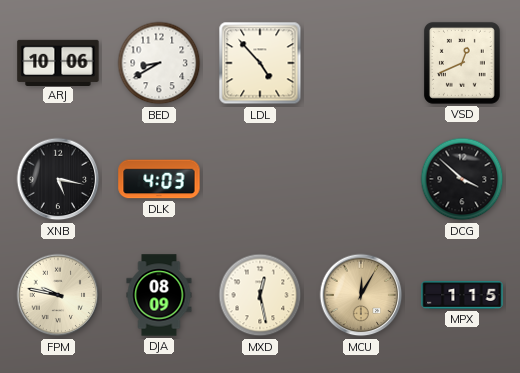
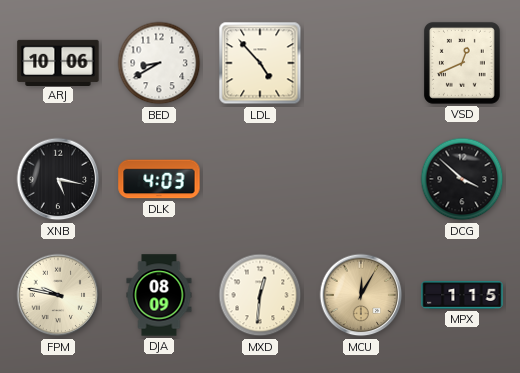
MXD: 12:28 -> 12:31 (260, 295)
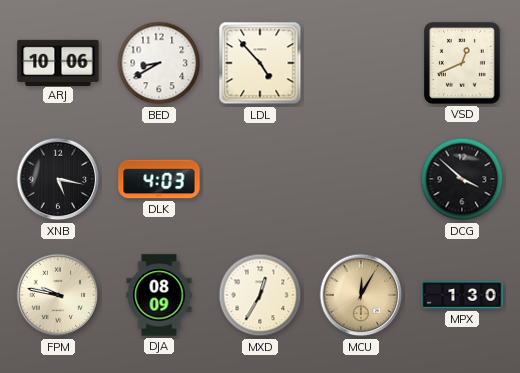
MXD: 12:31 -> 12:35 (260, 295)
MPX: 1:15 -> 1:30 (462, 295)
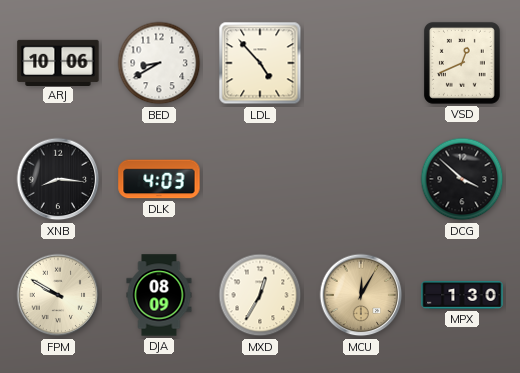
XNB: 5:17 -> 8:16 (58, 179)
FPM: 9:47 -> 9:50 (58, 295)
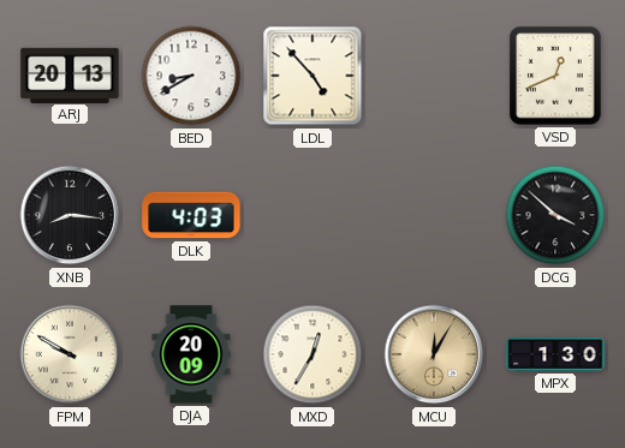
ARJ: 10:06 -> 20:13 (70, 74)
DJA: 08:09 -> 20:09 (191, 354)
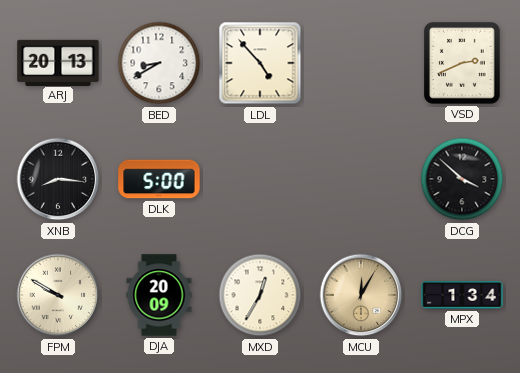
VSD: 12:41 -> 2:41 (462, 63)
DLK: 4:03 -> 5:00 (159, 179)
MPX: 1:30 -> 1:34 (462, 295)
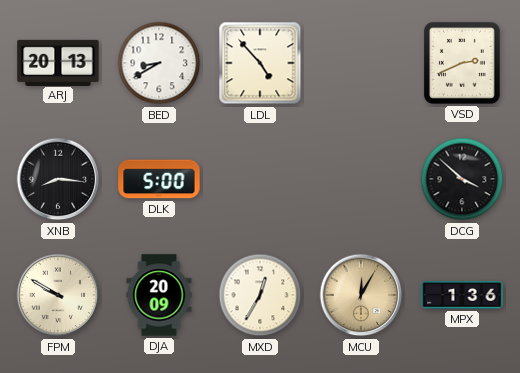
MPX: 1:34 -> 1:36 (462, 295)
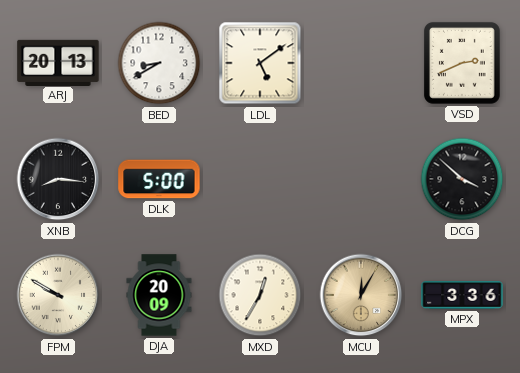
LDL: 4:53 -> 5:09 (260, 63)
MPX: 1:36 -> 3:36 (462, 295)
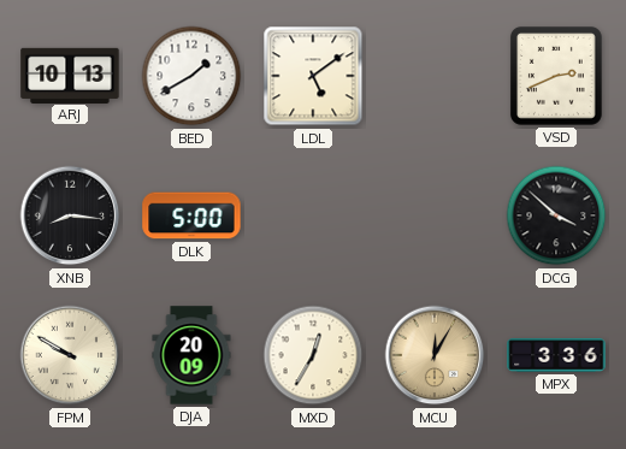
ARJ: 20:13 -> 10:13 (70, 75)
BED: 8:40 -> 1:40 (191, 76)
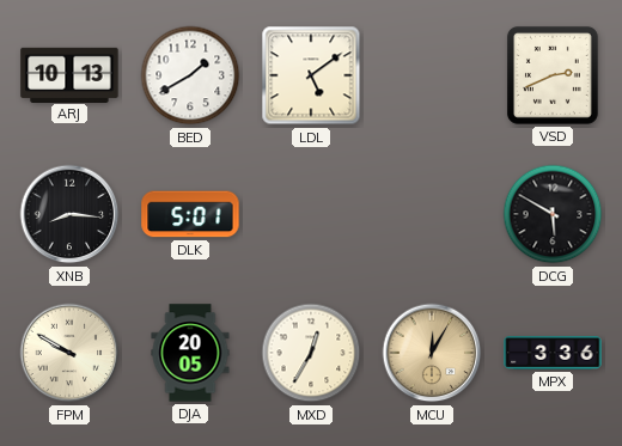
DLK: 5:00 -> 5:01 (190, 214)
DCG: 3:52 -> 5:50 (553, 214)
DJA: 20:09 -> 20:05 (190, 353)
